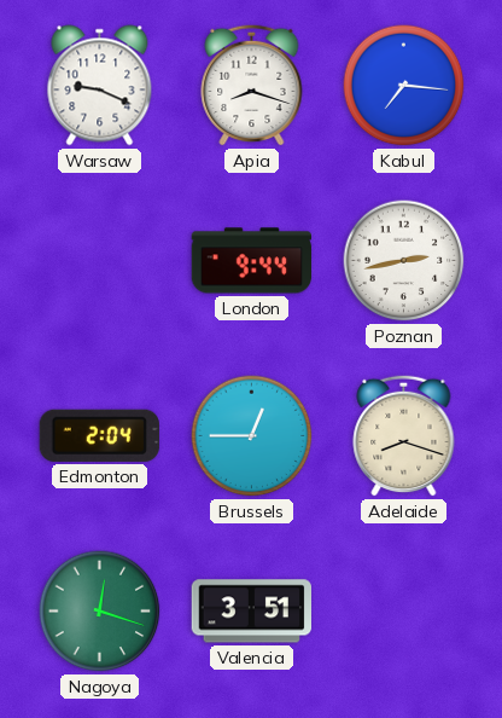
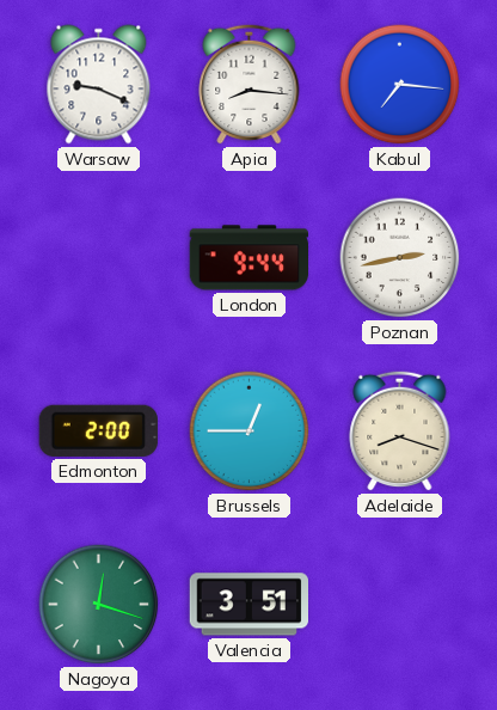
Apia: 8:18 -> 8:16 (250, 84)
Edmonton: 2:04 -> 2:00 (98, 430)
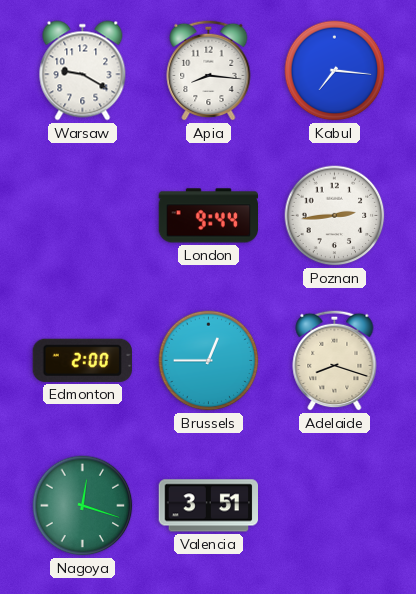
Warsaw: 9:19 -> 9:20 (83, 71)
Poznan: 2:43 -> 2:44 (335, 216)
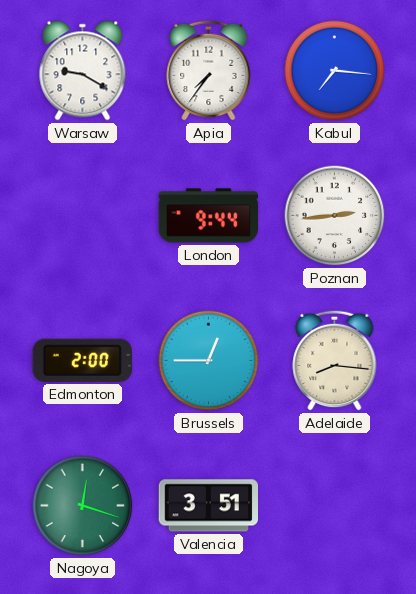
Apia: 8:16 -> 7:36 (209, 70)
Adelaide: 8:18 -> 8:16 (335, 360)
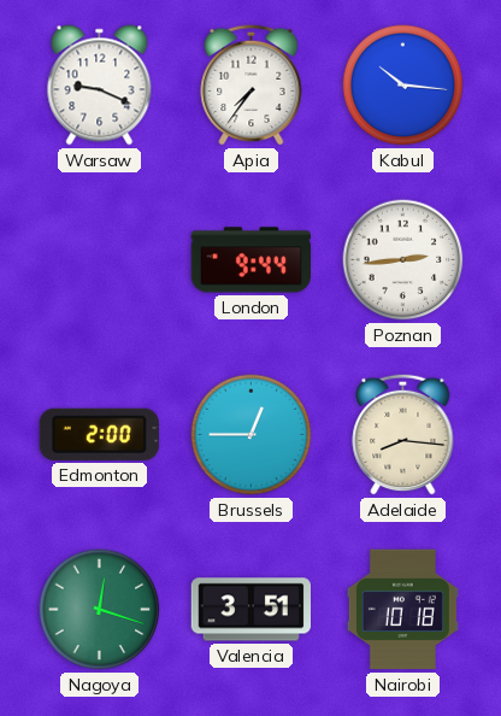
Warsaw: 9:20 -> 9:19 (100, 86)
Kabul: 7:16 -> 10:16 (403, 86)
Nairobi: none -> 10:18 (402, 610)
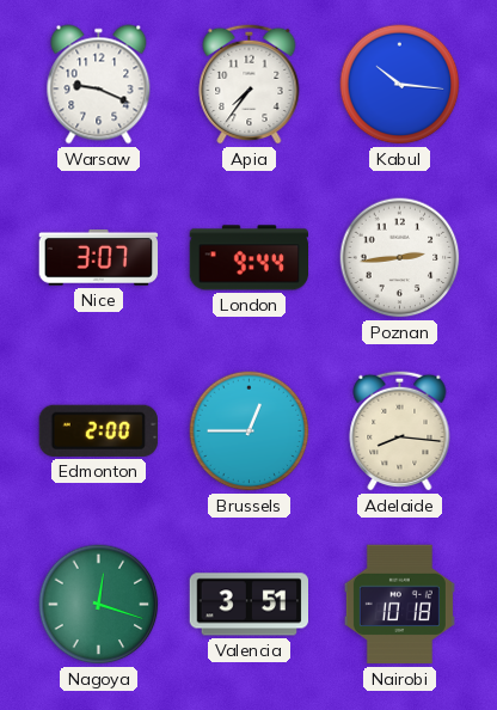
Nice: none -> 3:07 (99, 258)
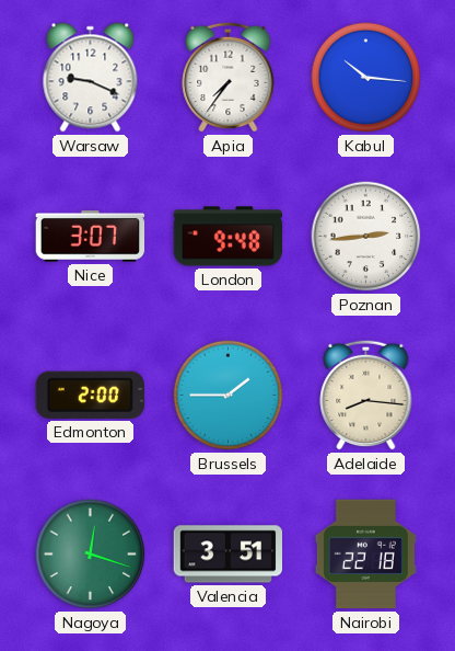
London: 9:44 -> 9:48 (229, 237)
Brussels: 12:45 -> 1:45 (229, 396)
Nairobi: 10:18 -> 22:18 (365, 555)
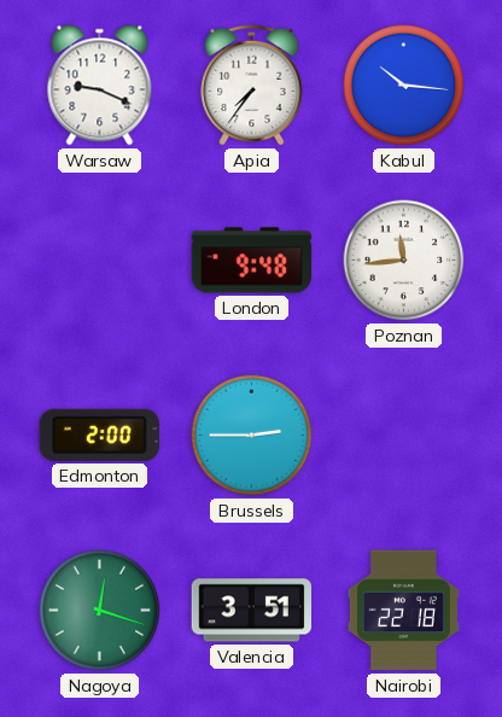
Nice: 3:07 -> none (91, 237)
Poznan: 2:44 -> 11:44 (404, 261)
Brussels: 1:45 -> 2:45 (252, 436)
Adelaide: 8:16 -> none (366, 395)
